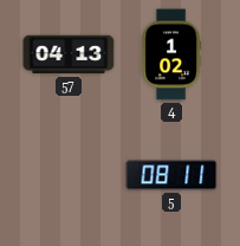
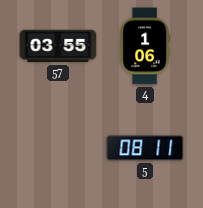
57: 04:13 -> 03:55 (58, 46)
4: 1:02 -> 1:06 (145, 46)
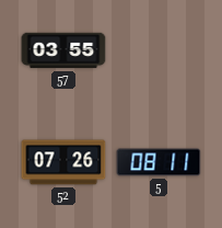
4: 1:06 -> none (145, 46)
52: none -> 07:26 (63, 162)
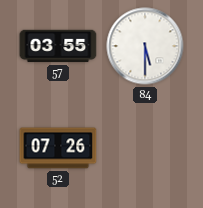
84: none -> 5:30 (145, 46)
5: 08:11 -> none (159, 162)
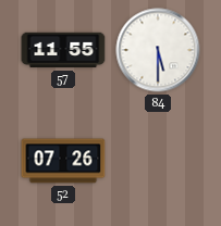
57: 03:55 -> 11:55 (63, 50)
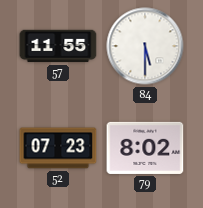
52: 07:26 -> 07:23 (58, 148)
79: none -> 8:02 (145, 148)
